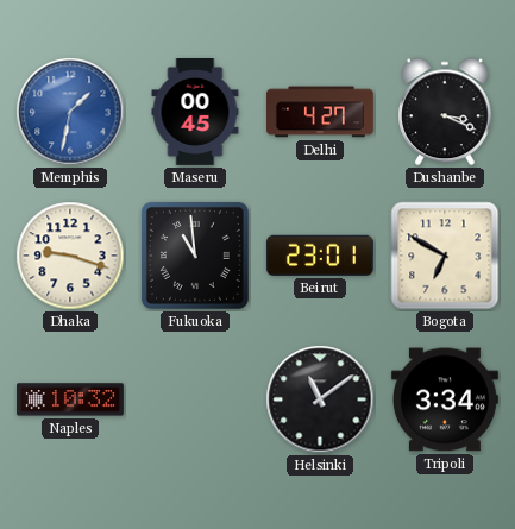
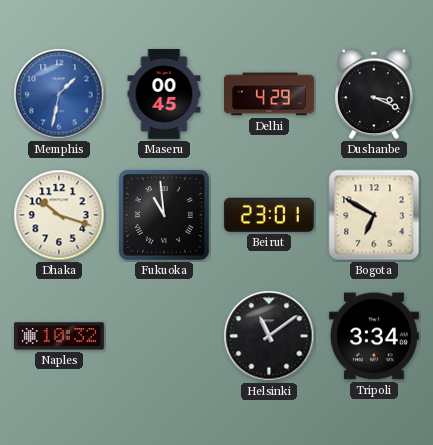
Delhi: 4:27 -> 4:29 (270, 94)
Dhaka: 9:18 -> 10:18 (59, 215)
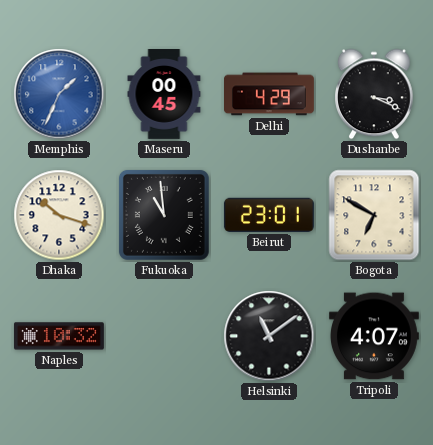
Memphis: 1:32 -> 1:34 (59, 94)
Tripoli: 3:34 -> 4:07 (374, 336)
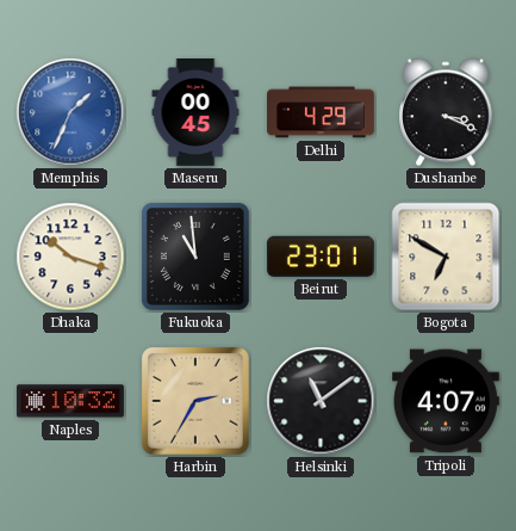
Harbin: none -> 2:35 (197, 402)
